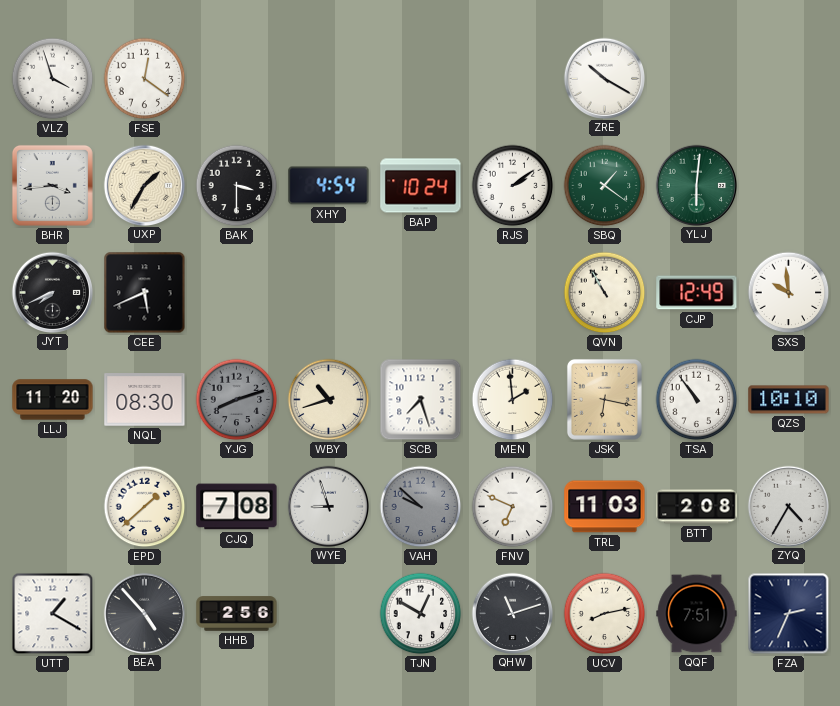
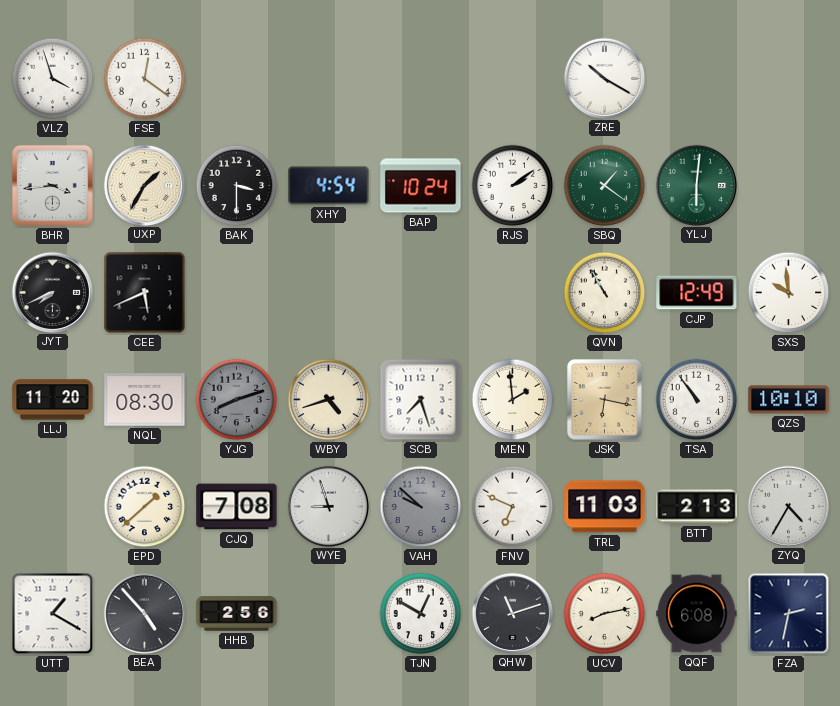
WBY: 10:42 -> 4:42 (329, 400)
BTT: 2:08 -> 2:13 (697, 507)
QQF: 7:51 -> 6:08 (697, 614)
FZA: 2:34 -> 2:32 (789, 614)
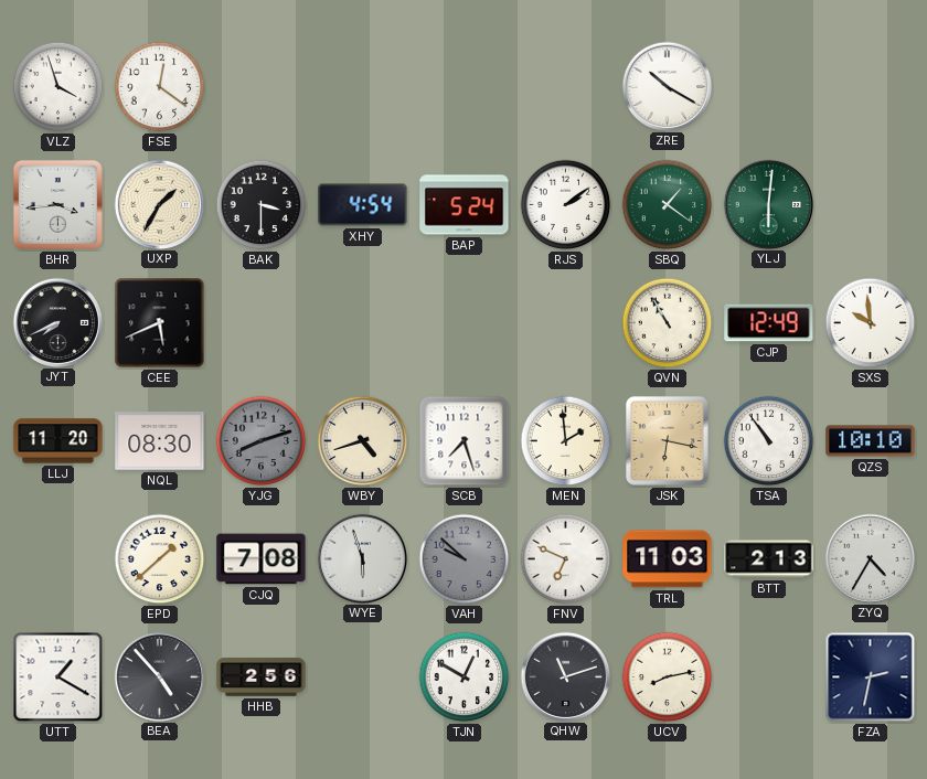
BAP: 10:24 -> 5:24 (465, 205)
WYE: 8:57 -> 5:57 (362, 558)
QQF: 6:08 -> none (697, 614)
